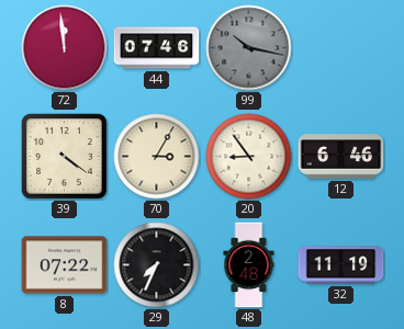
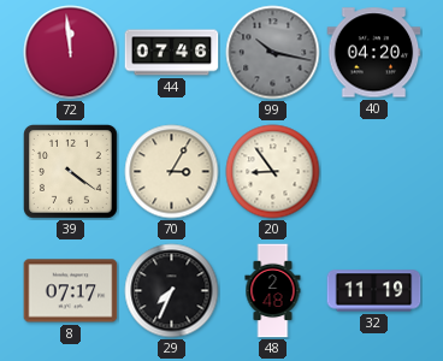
40: none -> 04:20 (374, 53)
12: 6:46 -> none (341, 157)
8: 07:22 -> 07:17 (71, 291)
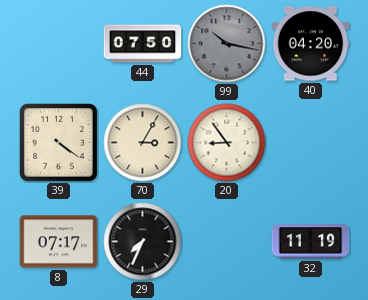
72: 11:59 -> none (71, 53)
44: 07:46 -> 07:50 (143, 44)
48: 2:48 -> none (273, 291)
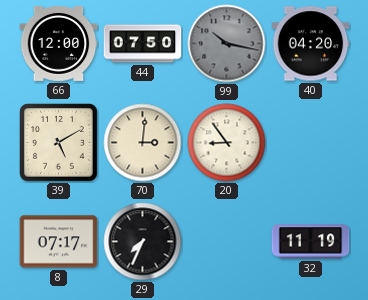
66: none -> 12:00 (59, 43)
39: 4:21 -> 5:10 (59, 143)
70: 3:05 -> 3:01 (143, 143)
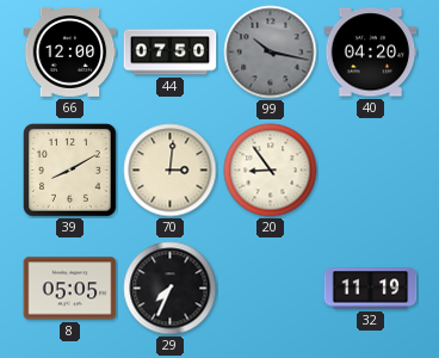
39: 5:10 -> 8:10 (70, 171)
8: 07:17 -> 05:05 (70, 289)
